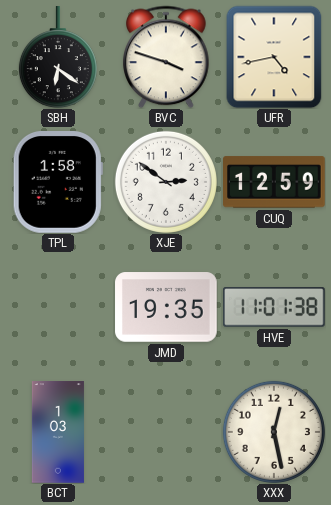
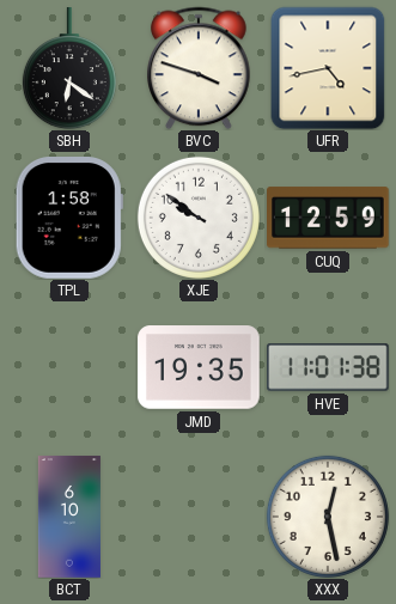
XJE: 2:51 -> 9:51 (199, 218)
BCT: 1:03 -> 6:10 (69, 517)
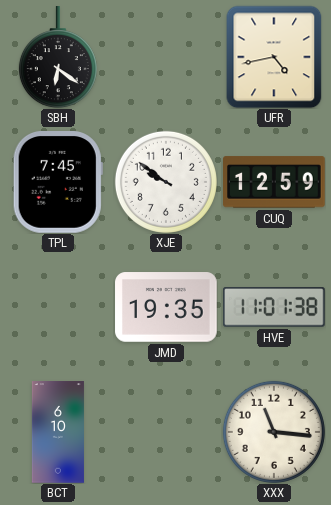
BVC: 3:48 -> none (199, 68)
TPL: 1:58 -> 7:45 (58, 183)
XXX: 12:28 -> 11:16 (274, 432)
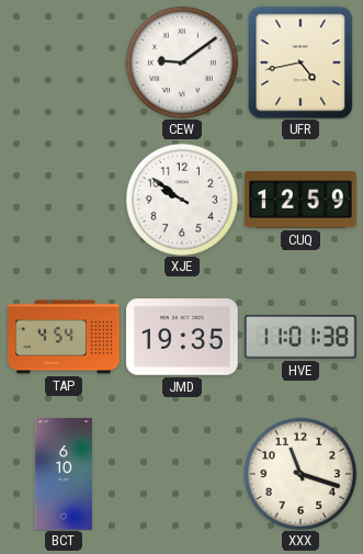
SBH: 6:21 -> none (58, 57)
CEW: none -> 9:09 (182, 63)
TPL: 7:45 -> none (58, 183)
TAP: none -> 4:54 (64, 337)
XXX: 11:16 -> 11:18 (300, 474)
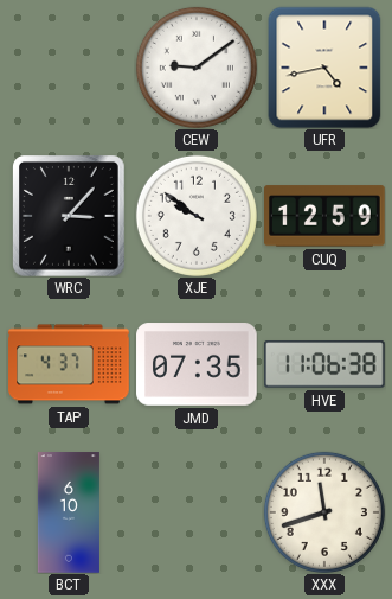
WRC: none -> 3:07 (70, 217)
TAP: 4:54 -> 4:37 (69, 364)
JMD: 19:35 -> 07:35 (197, 364)
HVE: 11:01 -> 11:06 (326, 365)
XXX: 11:18 -> 11:42 (324, 512)
